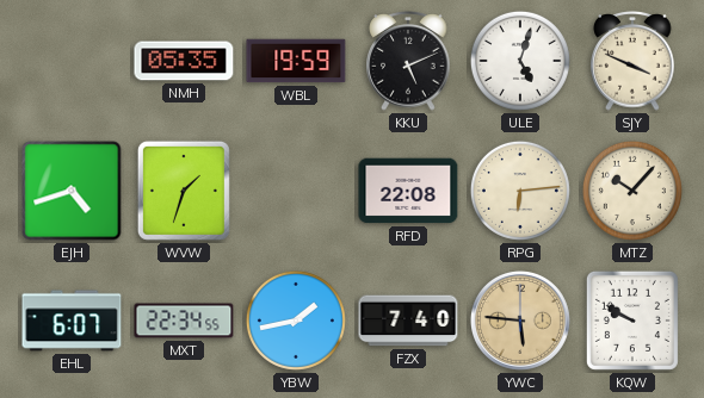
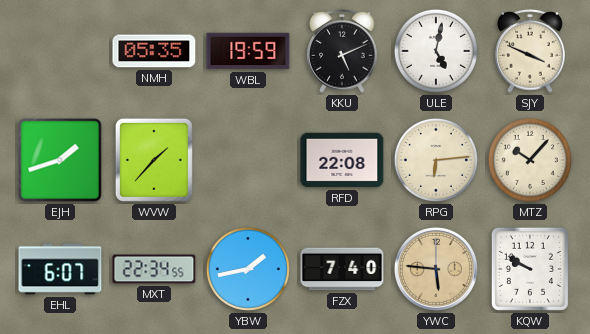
ULE: 5:03 -> 5:02 (436, 51)
EJH: 4:42 -> 1:42 (60, 160)
WVW: 1:33 -> 1:37 (154, 160)
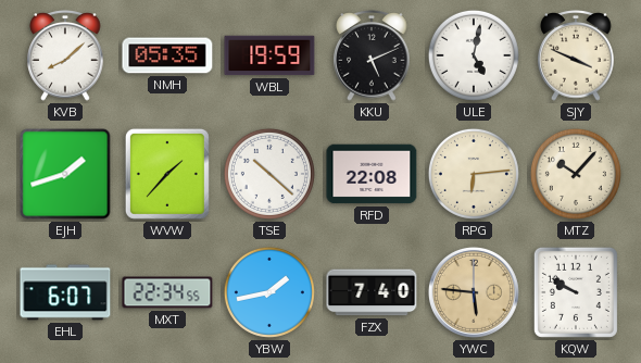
KVB: none -> 8:08 (65, 55)
TSE: none -> 10:22 (269, 174)
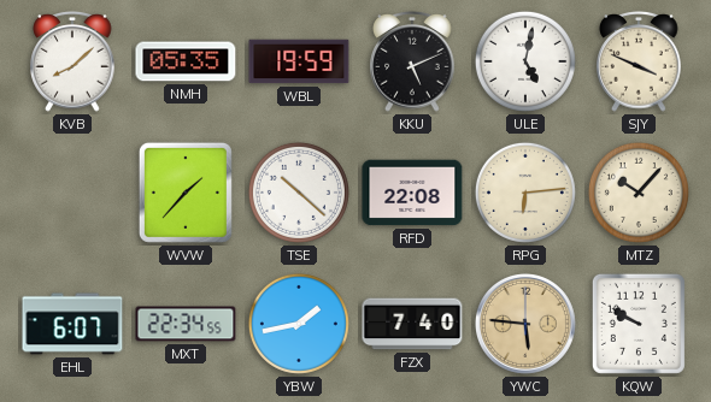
EJH: 1:42 -> none (65, 174)
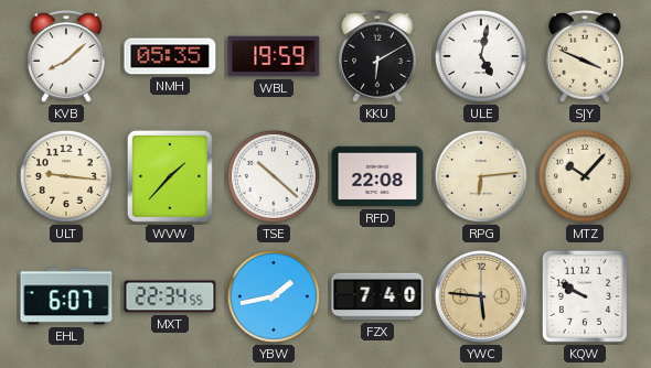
KKU: 5:11 -> 6:10 (377, 56)
ULT: none -> 9:16 (66, 176)
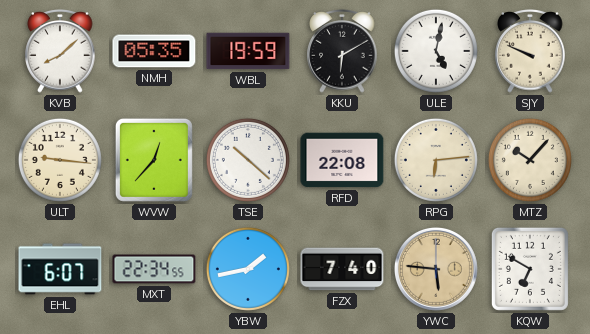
SJY: 3:49 -> 9:49 (530, 51)
WVW: 1:37 -> 12:37 (154, 160)
KQW: 9:50 -> 6:50 (530, 269)
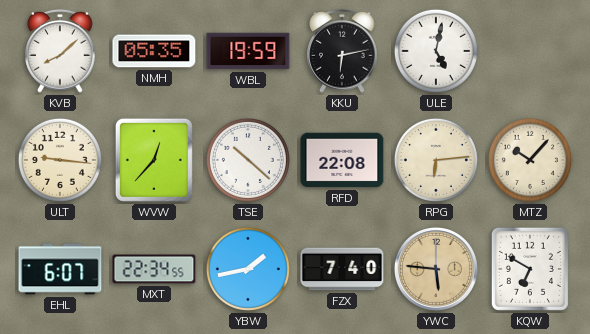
KKU: 6:10 -> 6:13 (342, 51)
SJY: 9:49 -> none (530, 51)
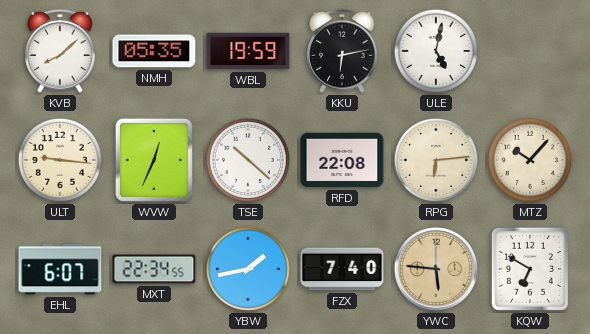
WVW: 12:37 -> 12:34 (154, 160)
